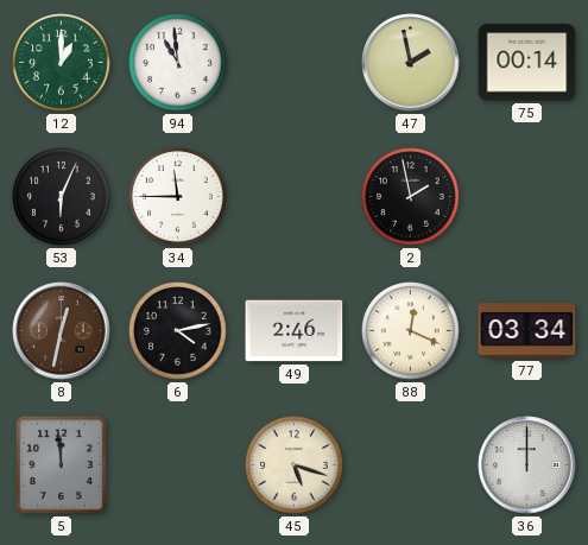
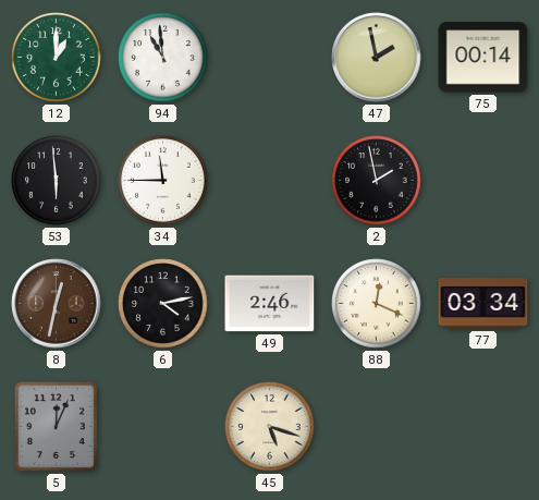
53: 6:04 -> 5:59 (57, 181)
5: 11:59 -> 12:04 (56, 426)
36: 12:00 -> none (527, 465)
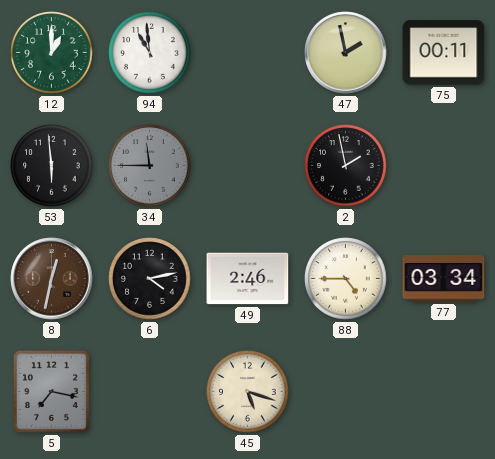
75: 00:14 -> 00:11 (444, 53)
34 dial: white -> grey (150, 166)
88: 12:19 -> 4:45 (346, 279)
5: 12:04 -> 7:17 (51, 391)
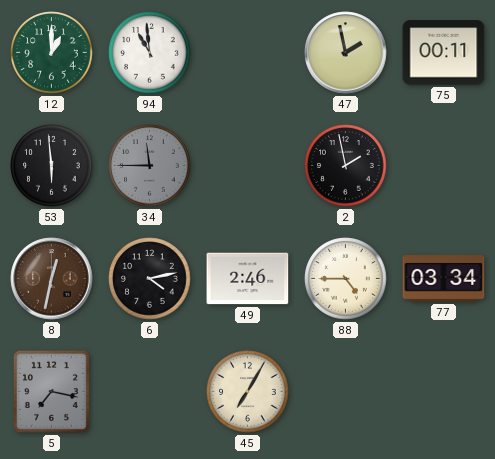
45: 5:18 -> 7:05 (248, 392)
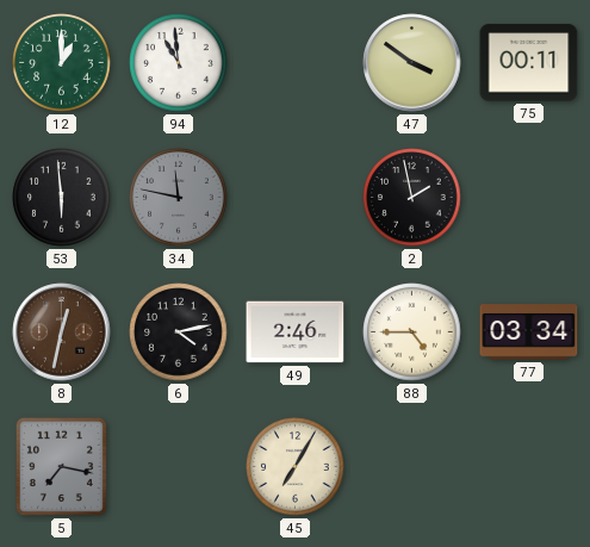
47: 1:58 -> 3:51 (412, 63)
34: 11:45 -> 11:47 (179, 198)
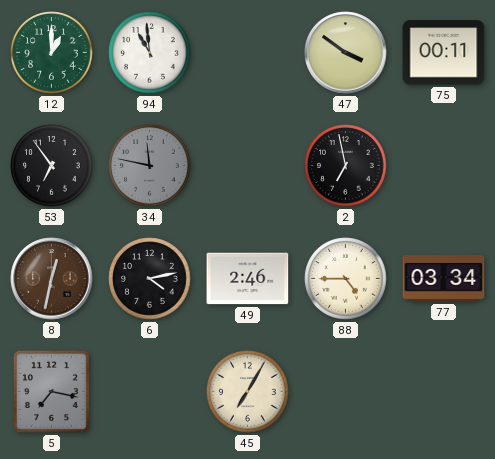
53: 5:59 -> 6:54 (52, 166)
2: 1:58 -> 6:58 (346, 166)
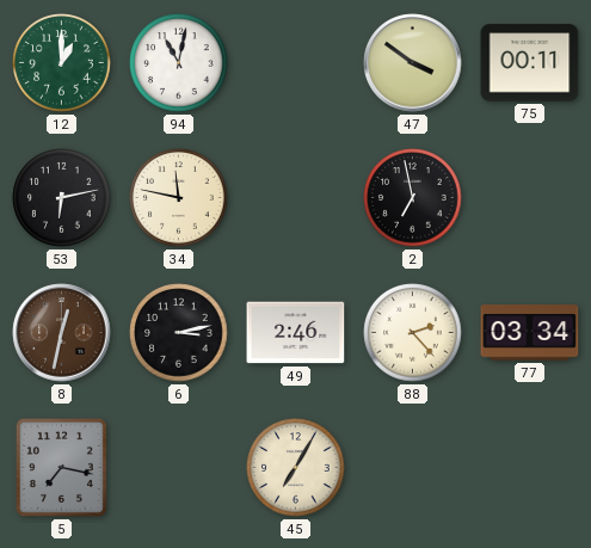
94: 10:59 -> 11:02 (179, 63)
53: 6:54 -> 6:13 (62, 198)
34 dial: grey -> cream (179, 198)
6: 4:13 -> 3:13 (179, 333)
88: 4:45 -> 2:23 (413, 333)
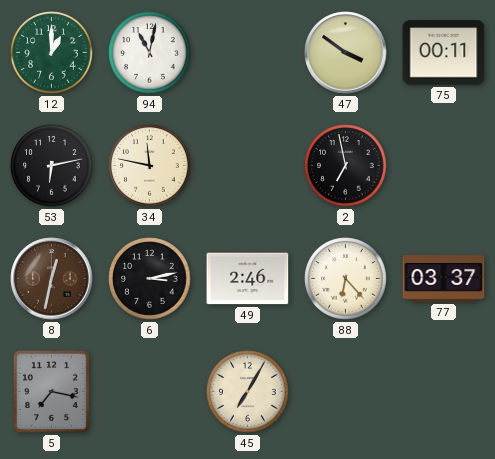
88: 2:23 -> 6:23 (346, 279)
77: 03:34 -> 03:37 (444, 279)
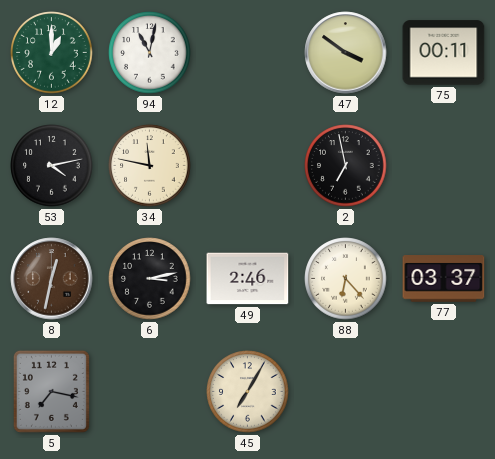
53: 6:13 -> 4:13 (52, 166)
